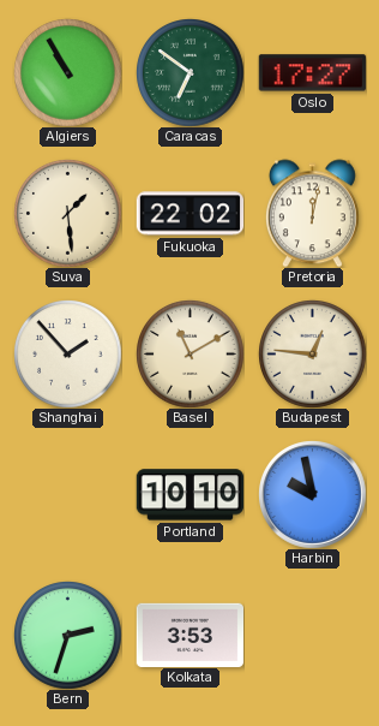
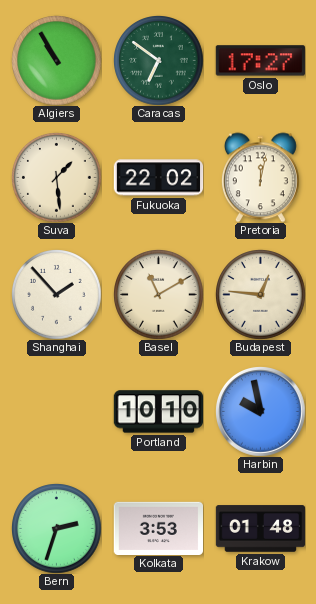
Krakow: none -> 01:48 (260, 529)
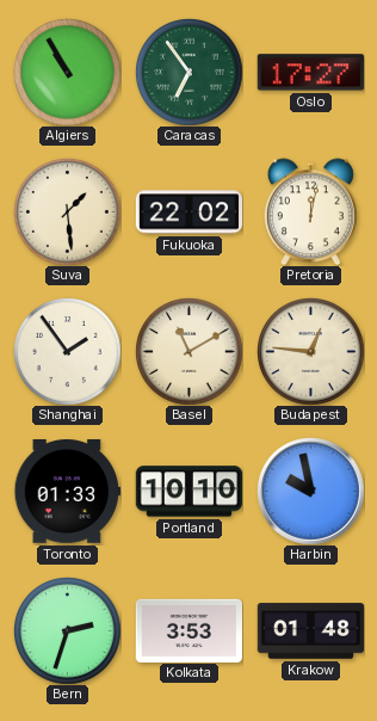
Caracas: 6:51 -> 6:54 (190, 73)
Shanghai: 1:53 -> 1:54 (68, 352)
Toronto: none -> 01:33 (67, 492)
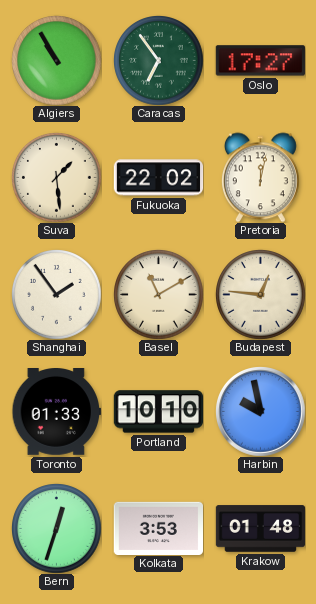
Bern: 2:33 -> 12:33 (57, 529)
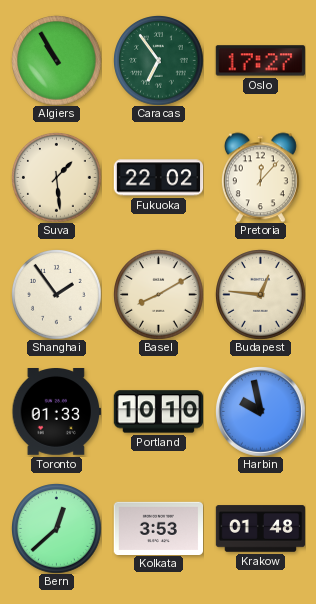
Pretoria: 12:02 -> 12:07 (260, 177)
Basel: 11:10 -> 8:10 (159, 295)
Bern: 12:33 -> 12:38 (57, 529)
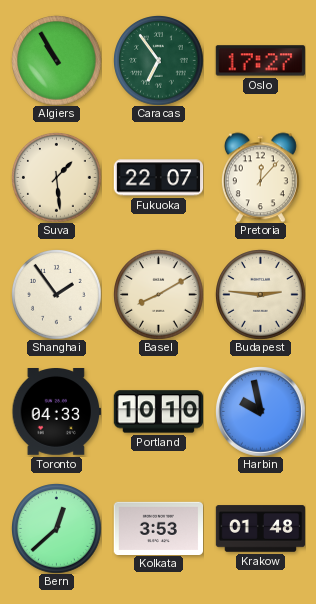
Fukuoka: 22:02 -> 22:07 (158, 178)
Budapest: 12:46 -> 2:46 (261, 295)
Toronto: 01:33 -> 04:33 (56, 412)
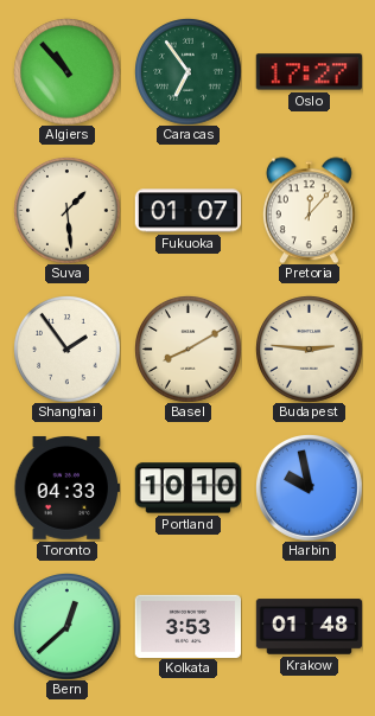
Algiers: 10:55 -> 10:53 (68, 72)
Fukuoka: 22:07 -> 01:07 (188, 211)
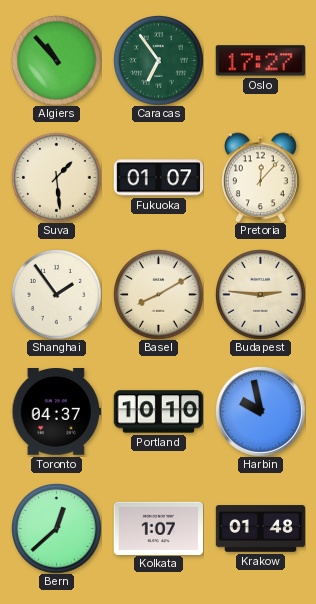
Toronto: 04:33 -> 04:37 (56, 412)
Kolkata: 3:53 -> 1:07 (158, 528)
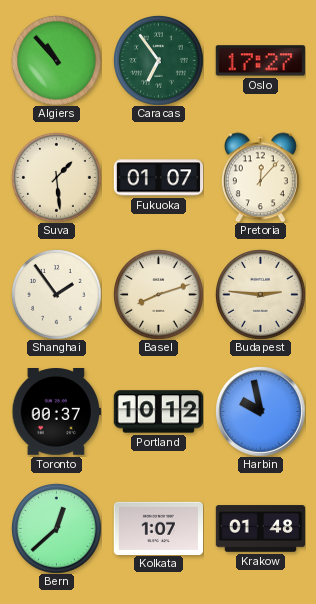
Basel: 8:10 -> 8:12 (159, 295)
Toronto: 04:37 -> 00:37 (56, 412)
Portland: 10:10 -> 10:12 (158, 412)
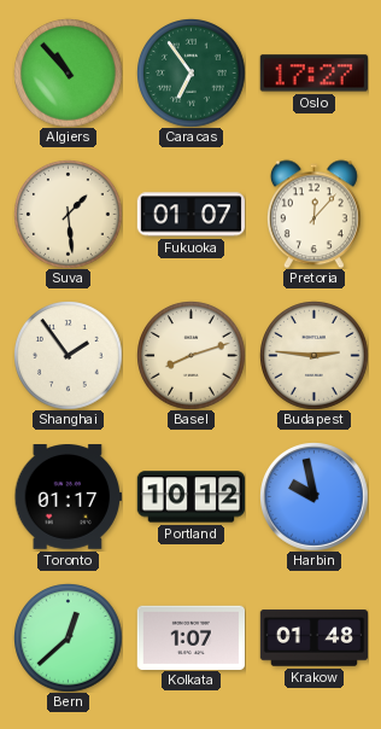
Toronto: 00:37 -> 01:17 (68, 497)
